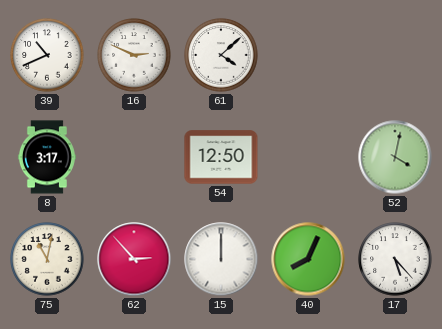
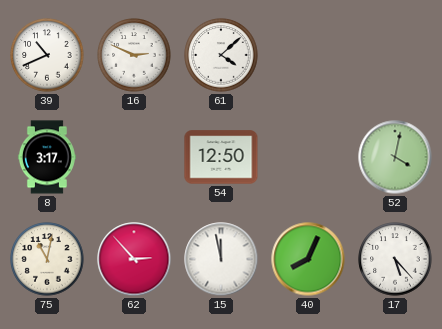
15: 12:00 -> 11:58 (221, 259)
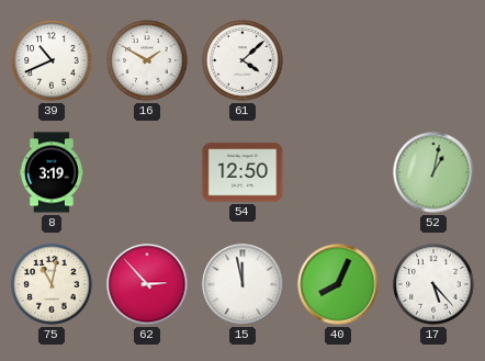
16: 2:49 -> 1:50 (147, 60)
8: 3:17 -> 3:19 (52, 172)
52: 4:02 -> 1:02 (433, 172)
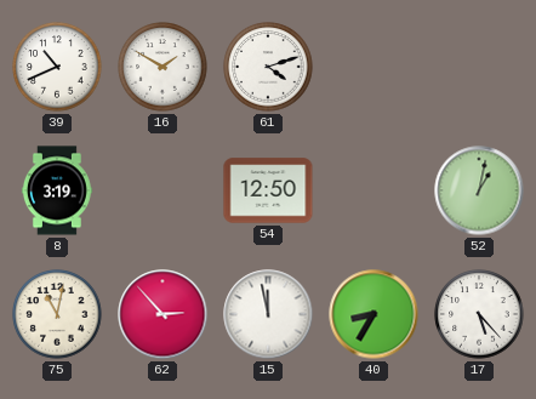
61: 4:08 -> 4:12 (268, 67)
40: 8:04 -> 8:35 (374, 314)
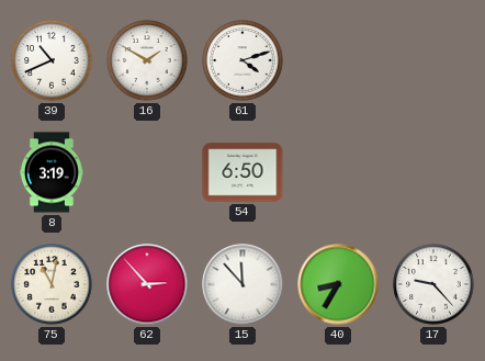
54: 12:50 -> 6:50 (243, 172)
52: 1:02 -> none (479, 190)
15: 11:58 -> 11:53 (243, 284)
17: 5:23 -> 9:23 (433, 284)
